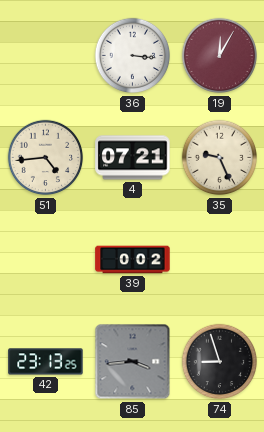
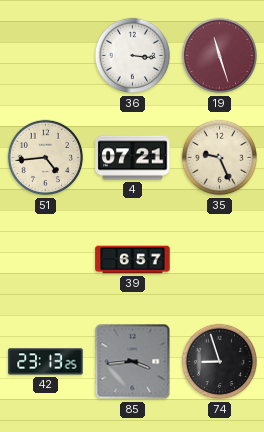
19: 12:05 -> 11:27 (220, 56)
39: 0:02 -> 6:57 (133, 260)
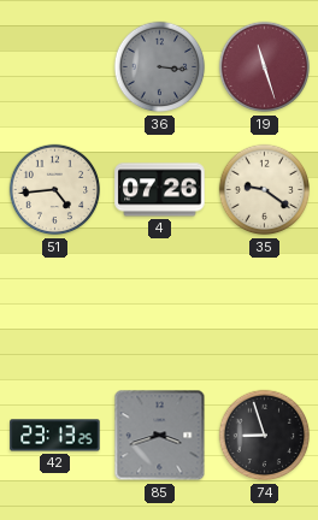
36 dial: white -> grey (160, 67)
4: 07:21 -> 07:26 (160, 190)
35: 9:26 -> 9:21 (265, 190)
39: 6:57 -> none (133, 260)
85: 3:44 -> 3:42 (160, 436)
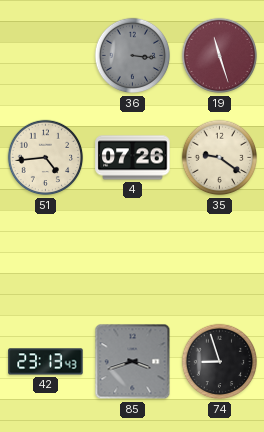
42: 23:13:25 -> 23:13:43 (46, 362)
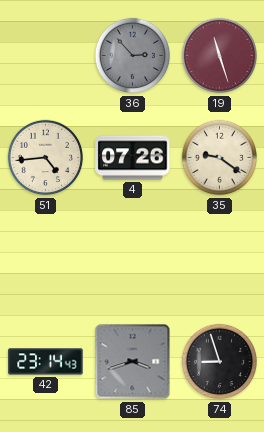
36: 3:16 -> 2:53 (133, 56)
42: 23:13 -> 23:14 (46, 362)
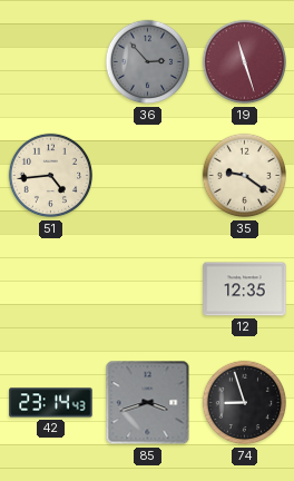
4: 07:26 -> none (133, 158)
12: none -> 12:35 (245, 289)
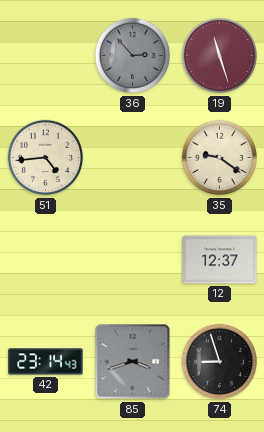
12: 12:35 -> 12:37 (220, 260)
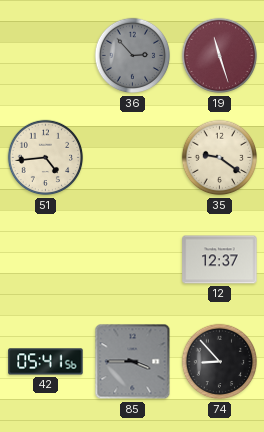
42: 23:14 -> 05:41 (46, 362)
85: 3:42 -> 3:45 (133, 362)
74: 8:57 -> 8:53 (220, 362)
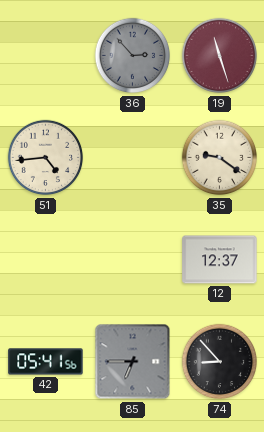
85: 3:45 -> 6:45 (133, 362)
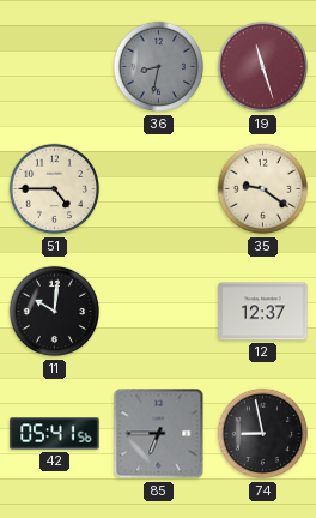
36: 2:53 -> 8:32 (159, 67)
51: 4:44 -> 4:45 (55, 189)
11: none -> 10:01 (55, 312)
74: 8:53 -> 8:58 (263, 434)
